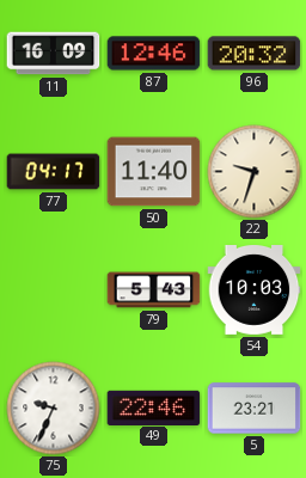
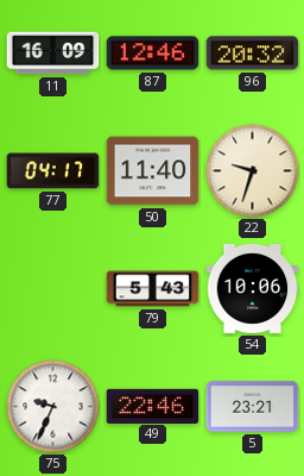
54: 10:03 -> 10:06 (253, 289)
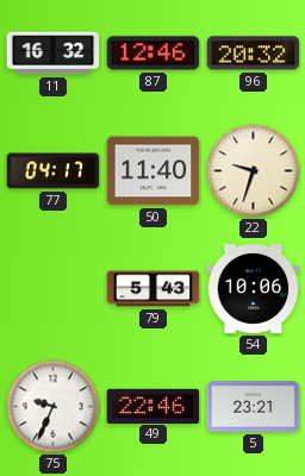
11: 16:09 -> 16:32 (54, 54)
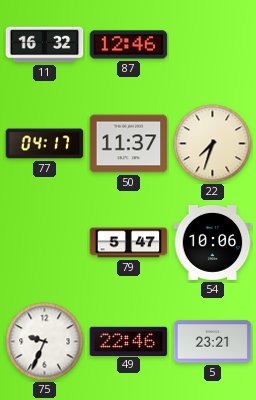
96: 20:32 -> none (254, 54)
50: 11:40 -> 11:37 (129, 144)
22: 9:33 -> 7:33 (213, 144)
79: 5:43 -> 5:47 (129, 243)
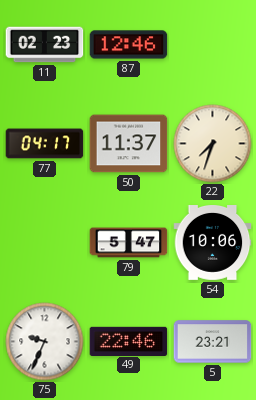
11: 16:32 -> 02:23 (45, 45)
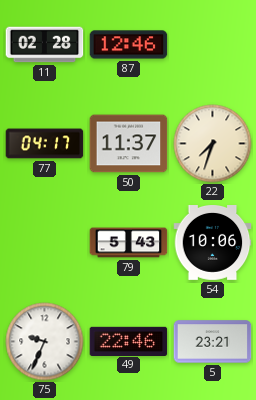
11: 02:23 -> 02:28 (45, 45)
79: 5:47 -> 5:43 (129, 243)
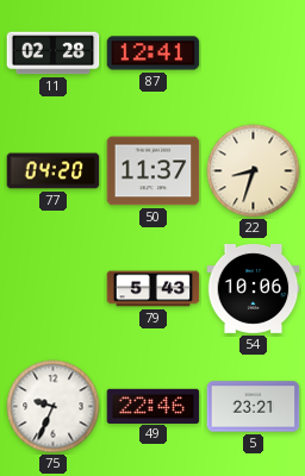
87: 12:46 -> 12:41 (154, 54)
77: 04:17 -> 04:20 (54, 171)
22: 7:33 -> 8:33 (254, 171)
